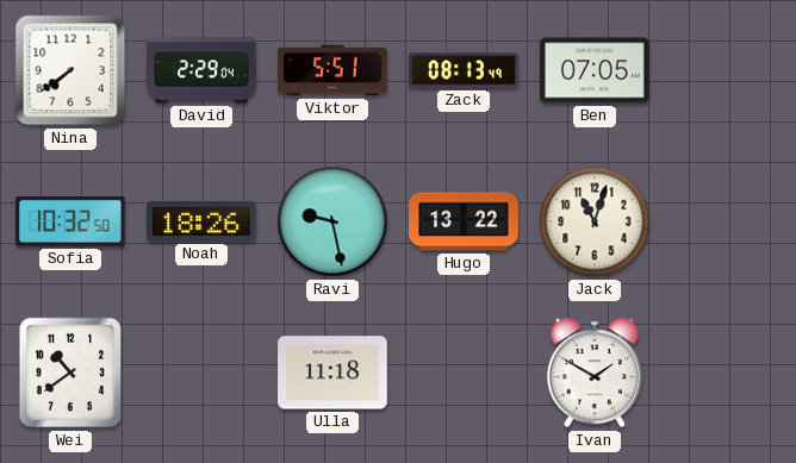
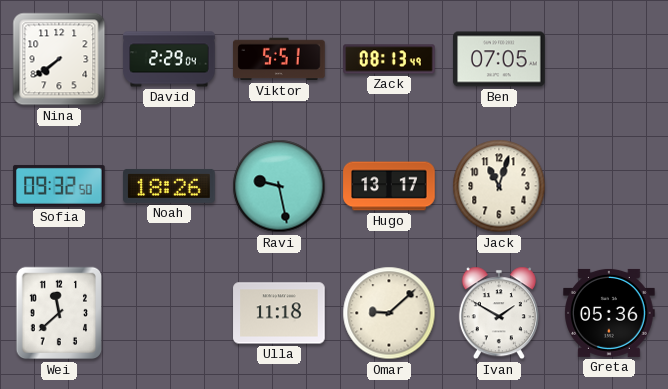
Sofia: 10:32 -> 09:32 (59, 186)
Hugo: 13:22 -> 13:17 (389, 186)
Wei: 10:39 -> 11:38 (59, 313)
Omar: none -> 9:08 (389, 313)
Greta: none -> 05:36 (609, 313)
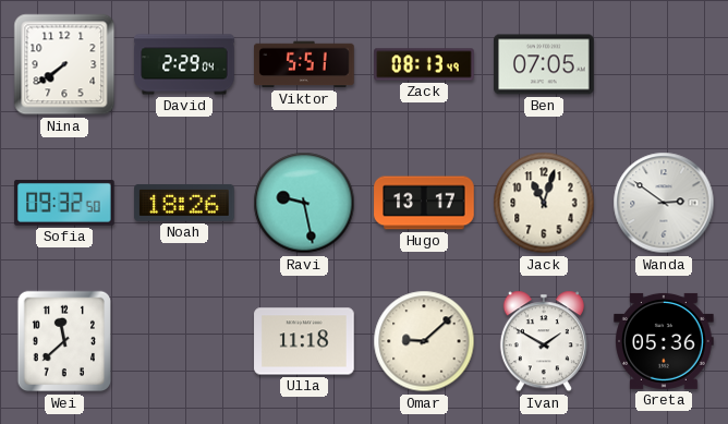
Wanda: none -> 2:51 (664, 203)
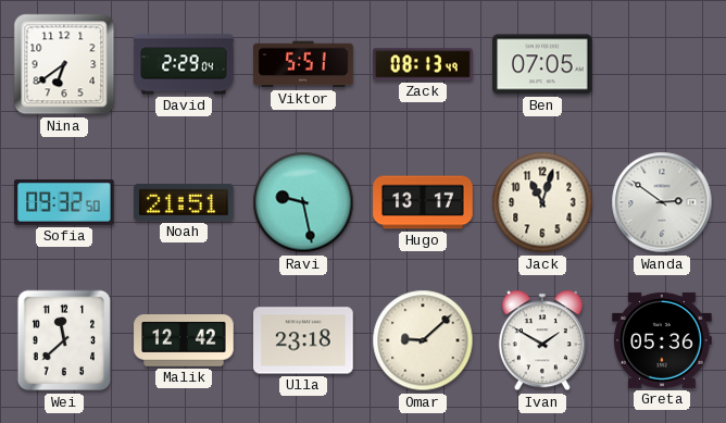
Nina: 7:39 -> 6:39 (64, 64)
Noah: 18:26 -> 21:51 (184, 202)
Malik: none -> 12:42 (184, 340)
Ulla: 11:18 -> 23:18 (303, 340)
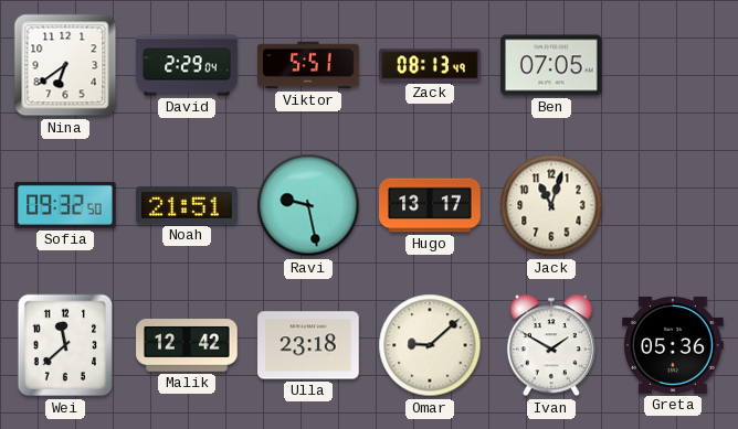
Wanda: 2:51 -> none (662, 202)
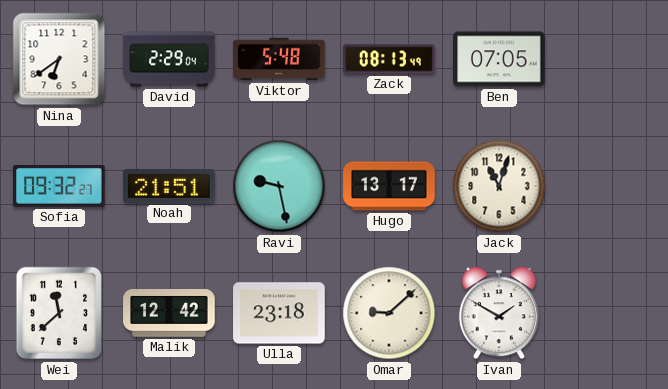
Viktor: 5:51 -> 5:48 (279, 59)
Sofia: 09:32:50 -> 09:32:27 (59, 186)
Greta: 05:36 -> none (673, 345)
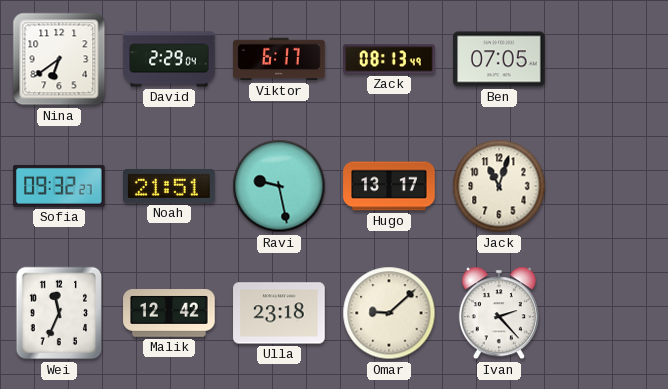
Viktor: 5:48 -> 6:17 (279, 59)
Wei: 11:38 -> 11:34 (59, 313)
Ivan: 1:50 -> 2:23 (499, 313)
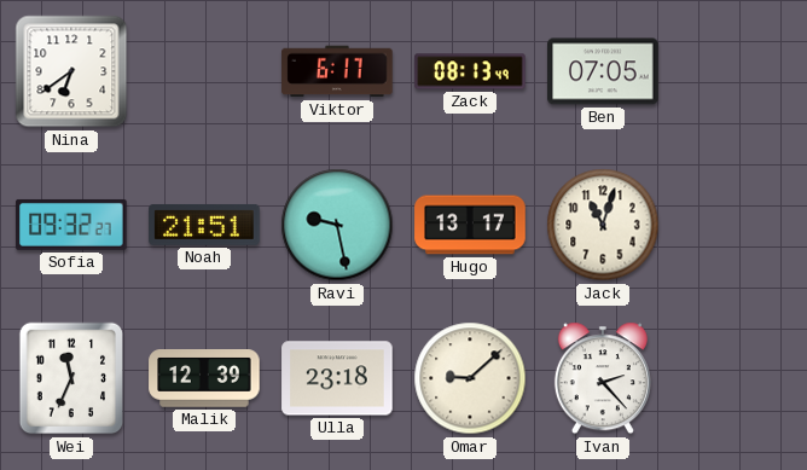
David: 2:29 -> none (169, 59)
Malik: 12:42 -> 12:39 (204, 378)
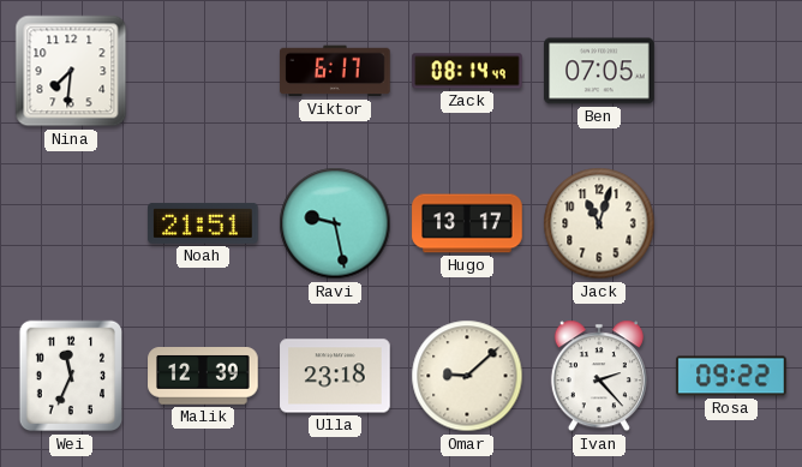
Nina: 6:39 -> 7:31 (71, 71)
Zack: 08:13 -> 08:14 (467, 71)
Sofia: 09:32 -> none (71, 225)
Rosa: none -> 09:22 (731, 376)
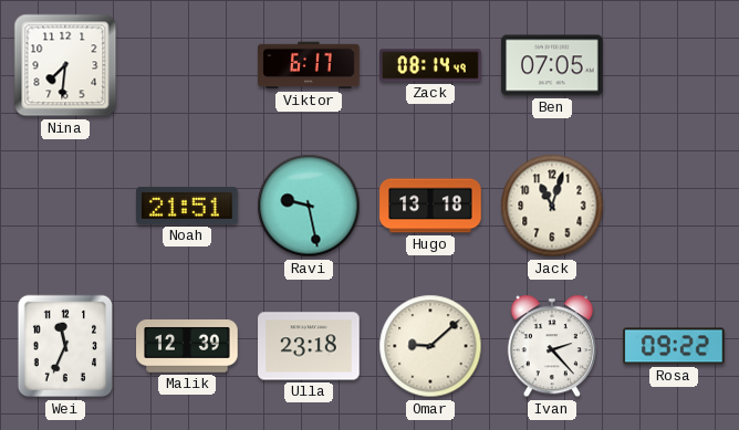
Hugo: 13:17 -> 13:18 (430, 206)
